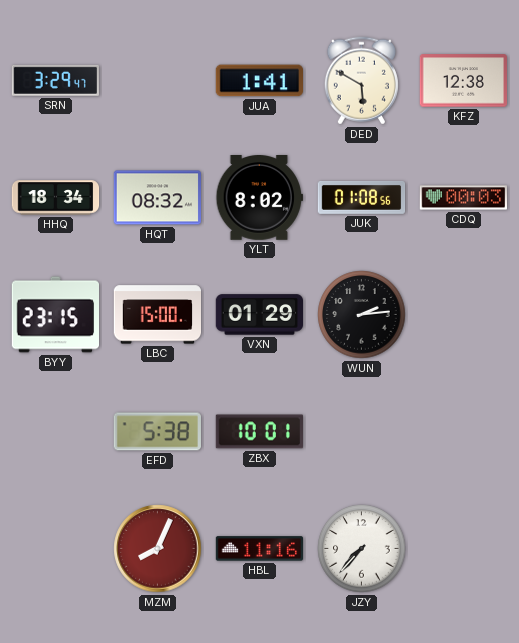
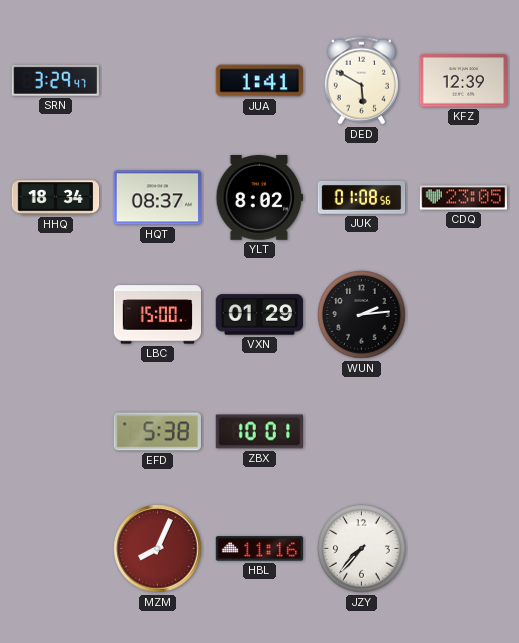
KFZ: 12:38 -> 12:39 (463, 81)
HQT: 08:32 -> 08:37 (157, 198)
CDQ: 00:03 -> 23:05 (463, 198)
BYY: 23:15 -> none (55, 315)
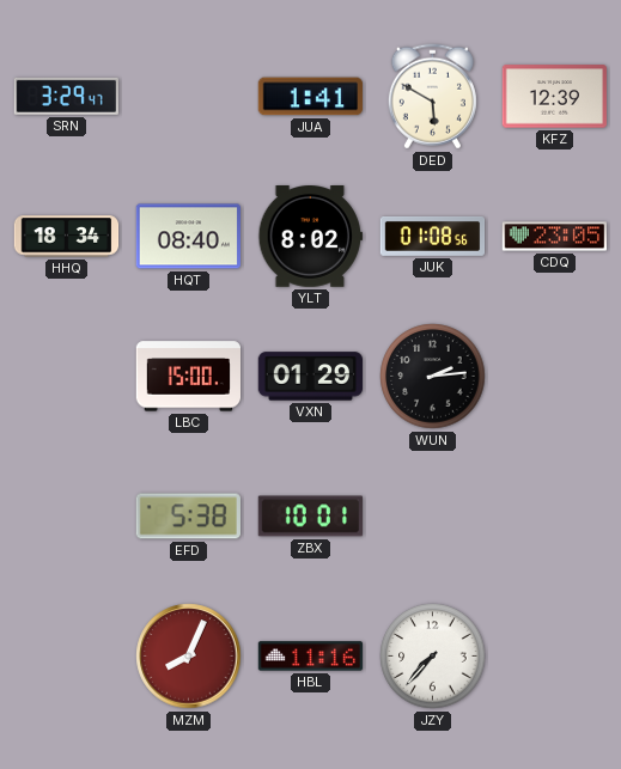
HQT: 08:37 -> 08:40 (188, 237)
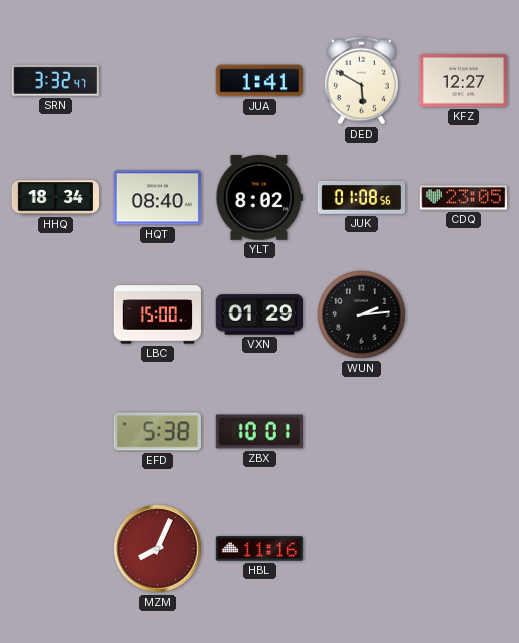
SRN: 3:29 -> 3:32 (55, 80)
KFZ: 12:39 -> 12:27 (463, 81)
JZY: 7:37 -> none (433, 657)
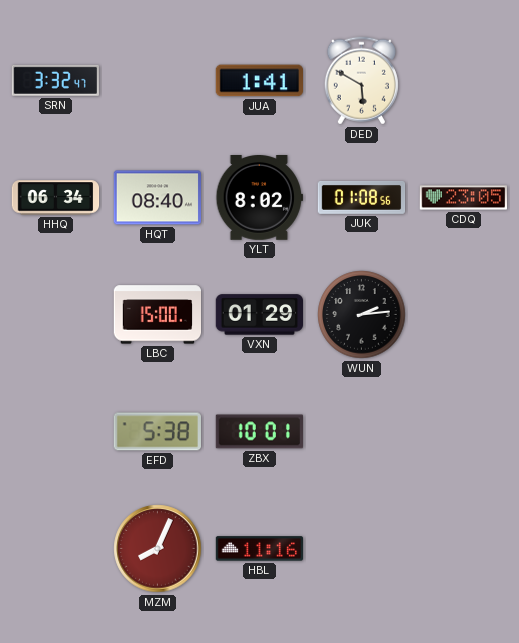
KFZ: 12:27 -> none (463, 81)
HHQ: 18:34 -> 06:34 (56, 198)
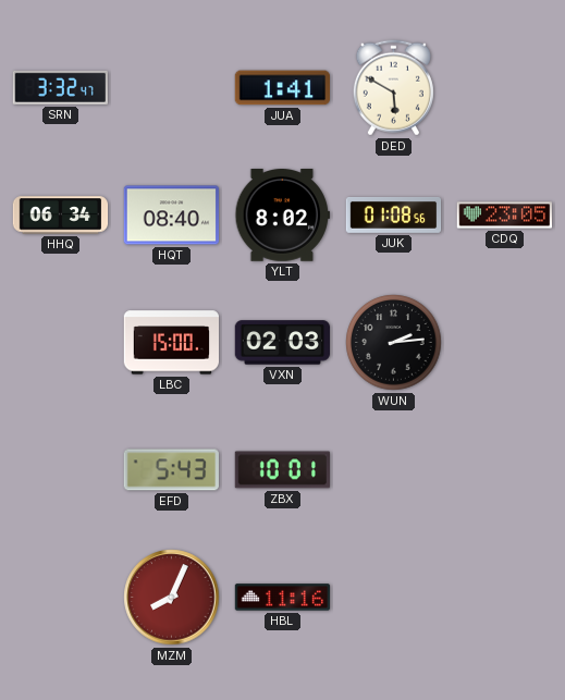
VXN: 01:29 -> 02:03 (282, 343)
EFD: 5:38 -> 5:43 (171, 470)
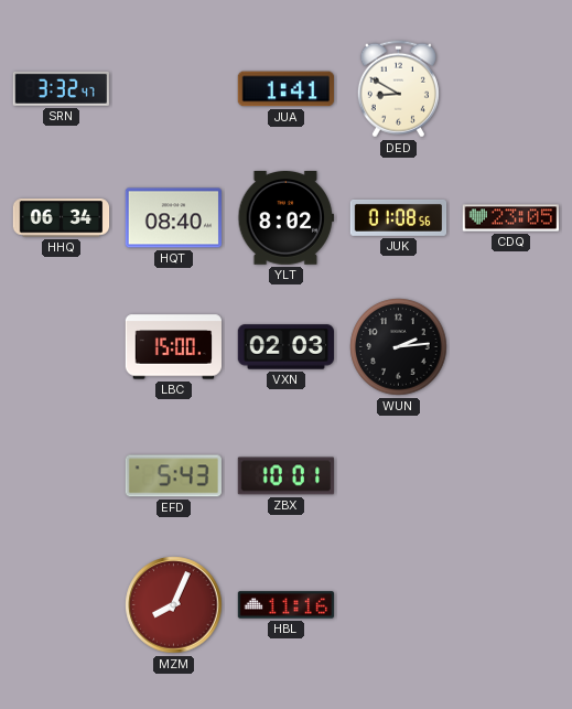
DED: 5:50 -> 8:50 (398, 89)
